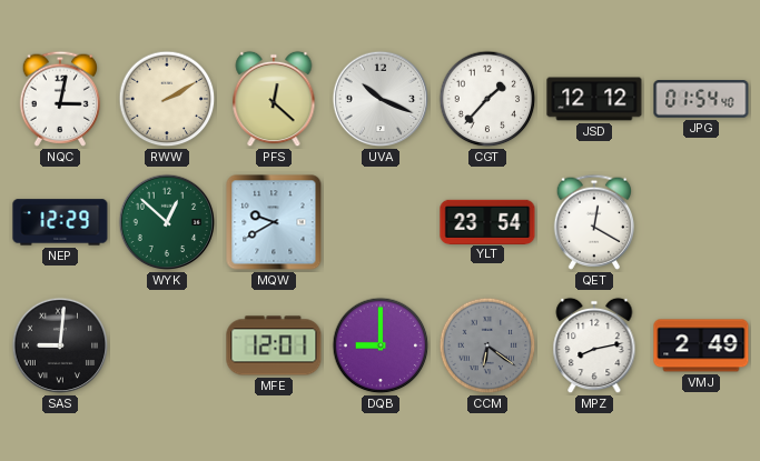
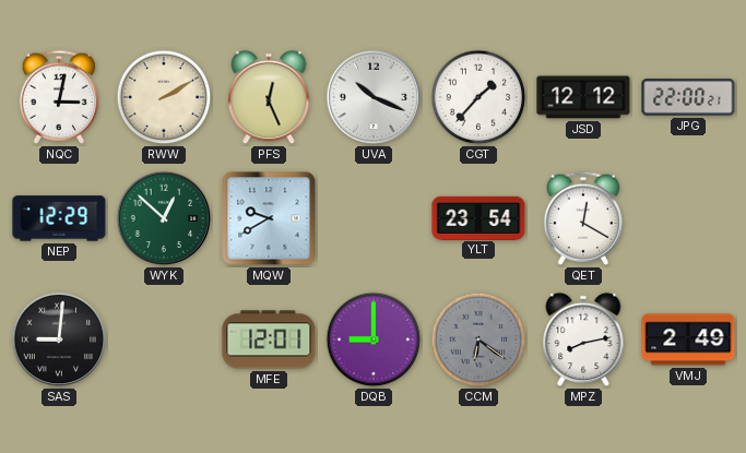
PFS: 12:22 -> 12:26 (269, 97)
JPG: 01:54 -> 22:00 (688, 97)
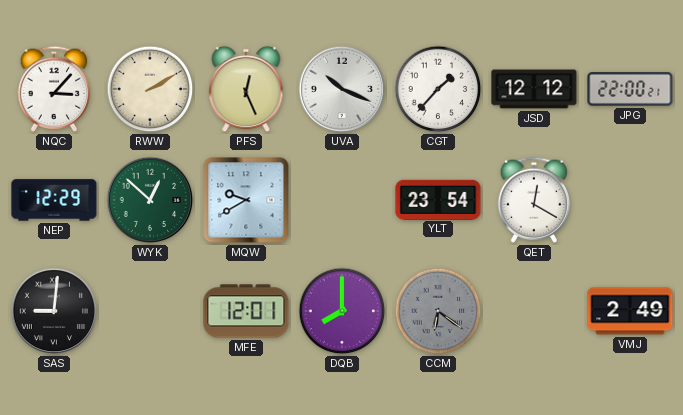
NQC: 3:02 -> 3:07 (54, 89)
DQB: 9:00 -> 8:00 (342, 311)
MPZ: 8:13 -> none (583, 339)
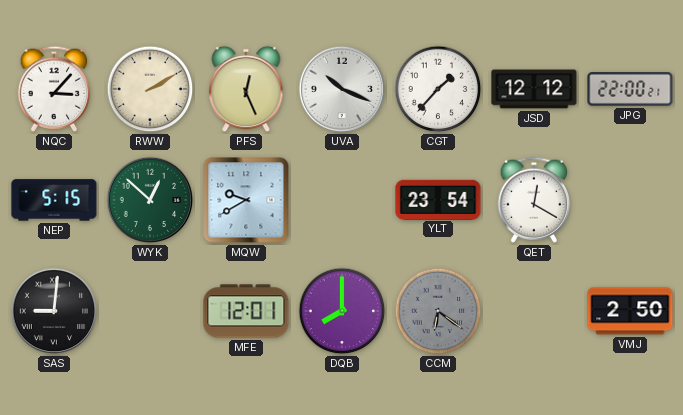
NEP: 12:29 -> 5:15 (54, 200)
VMJ: 2:49 -> 2:50 (630, 311)
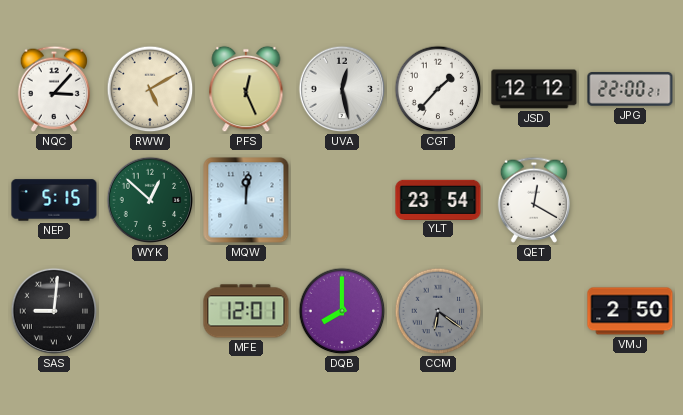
RWW: 2:10 -> 5:10 (150, 89)
UVA: 10:19 -> 12:28 (342, 89)
MQW: 9:40 -> 12:01 (246, 200)
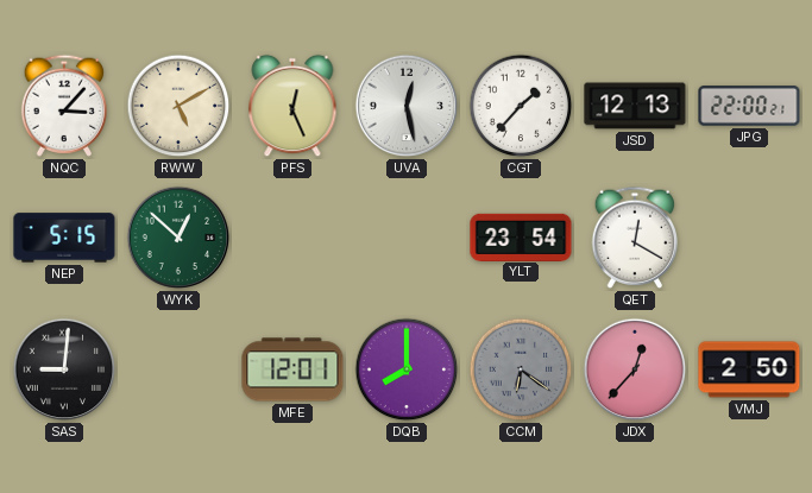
JSD: 12:12 -> 12:13 (635, 106)
MQW: 12:01 -> none (246, 200)
JDX: none -> 12:37 (635, 369)
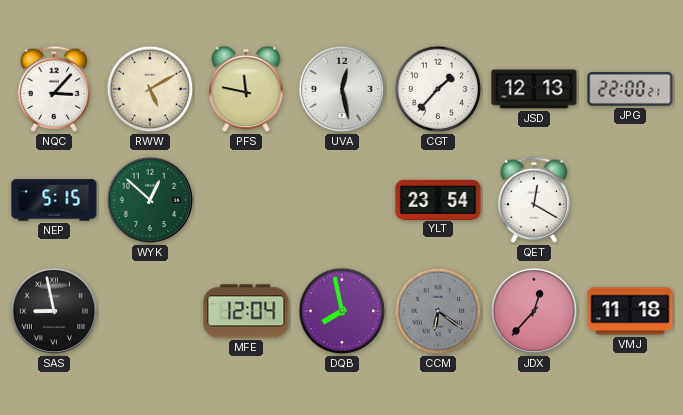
PFS: 12:26 -> 11:47 (246, 89)
SAS: 9:01 -> 8:58 (54, 311)
MFE: 12:01 -> 12:04 (246, 311)
DQB: 8:00 -> 7:58 (342, 311)
VMJ: 2:50 -> 11:18 (630, 311)
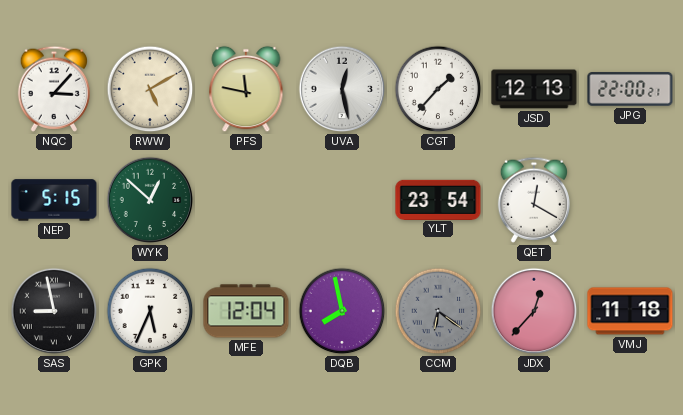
GPK: none -> 5:34 (150, 311)
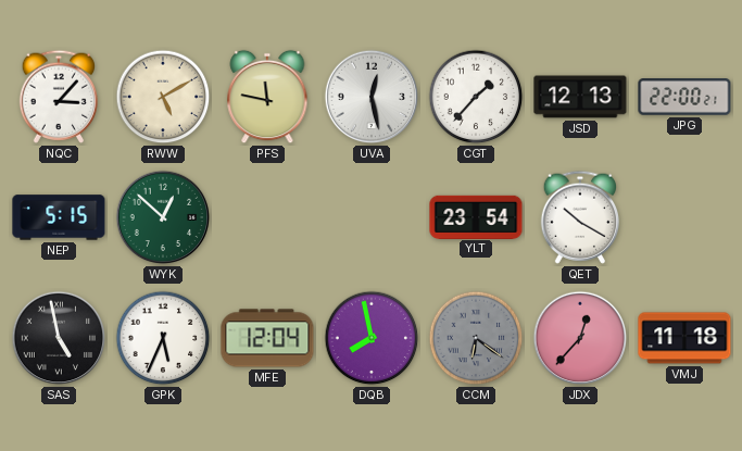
QET: 12:20 -> 10:20 (580, 217)
SAS: 8:58 -> 4:58 (59, 338)
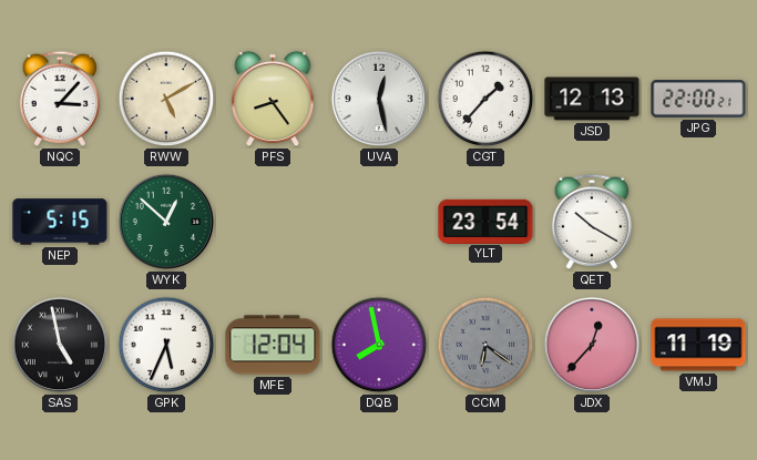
PFS: 11:47 -> 8:24 (273, 99)
VMJ: 11:18 -> 11:19 (698, 345)
